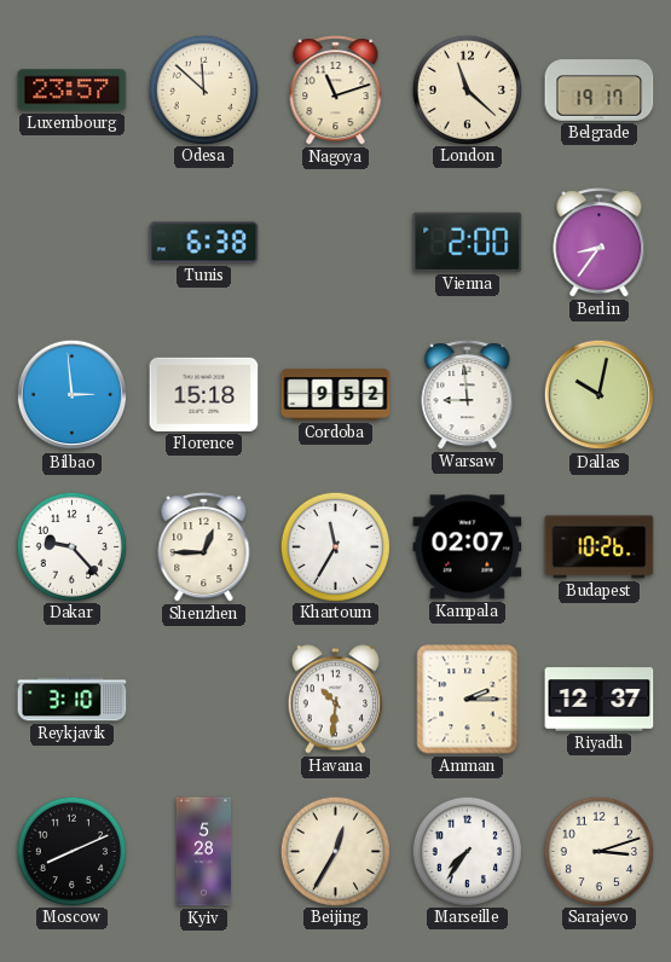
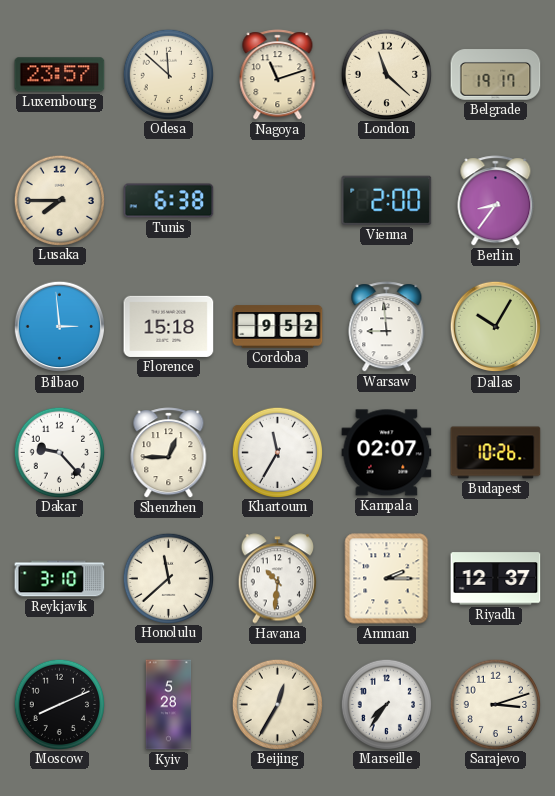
Lusaka: none -> 7:45 (59, 200)
Dallas: 10:02 -> 10:05 (496, 327)
Honolulu: none -> 11:38 (168, 578)
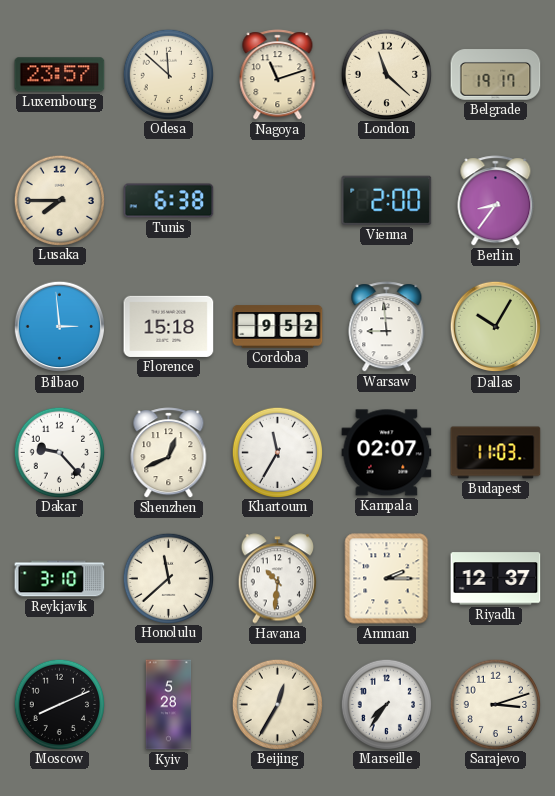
Shenzhen: 12:45 -> 12:41 (169, 453)
Budapest: 10:26 -> 11:03 (496, 453)
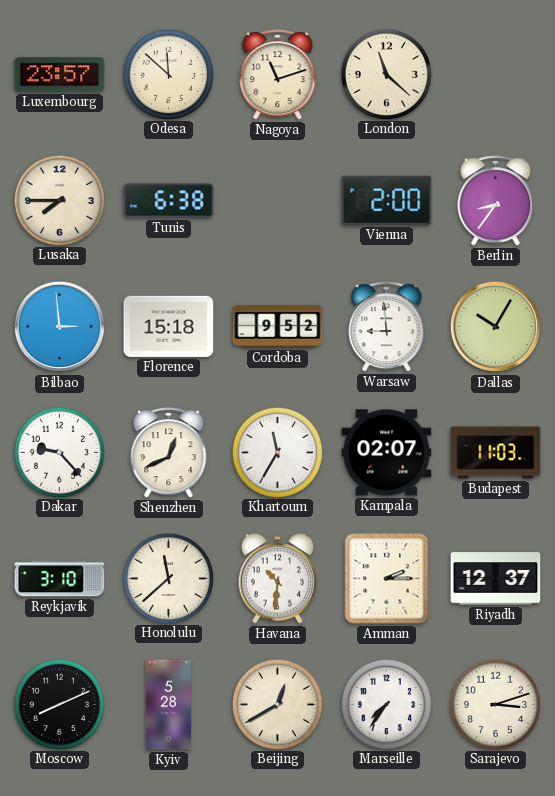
Belgrade: 19:17 -> none (496, 75)
Beijing: 12:35 -> 12:40 (277, 704)
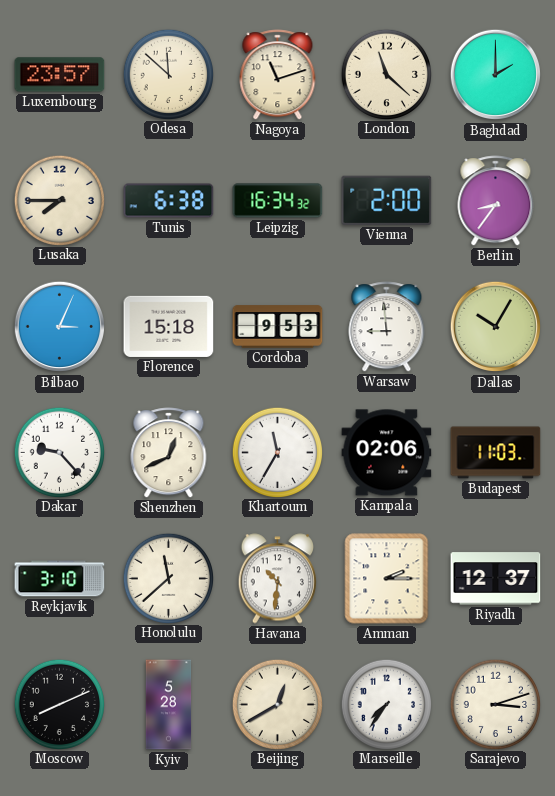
Baghdad: none -> 2:00 (496, 75)
Leipzig: none -> 16:34 (278, 201)
Bilbao: 2:59 -> 3:04 (60, 327)
Cordoba: 9:52 -> 9:53 (278, 327)
Kampala: 02:07 -> 02:06 (387, 453)
